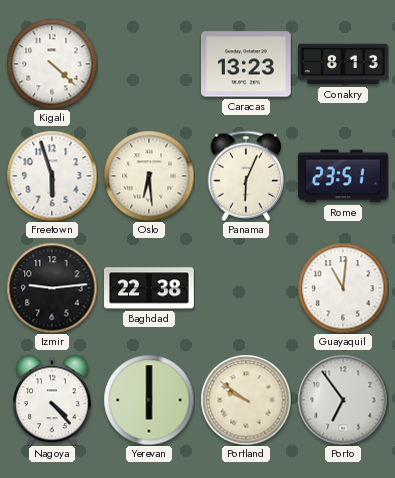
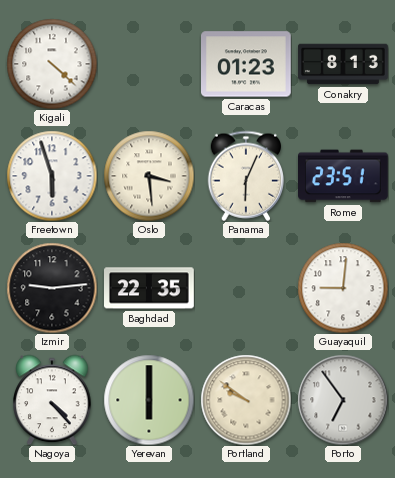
Caracas: 13:23 -> 01:23 (247, 64)
Oslo: 6:29 -> 3:29 (149, 176)
Baghdad: 22:38 -> 22:35 (150, 288)
Guayaquil: 11:01 -> 9:01 (343, 288)
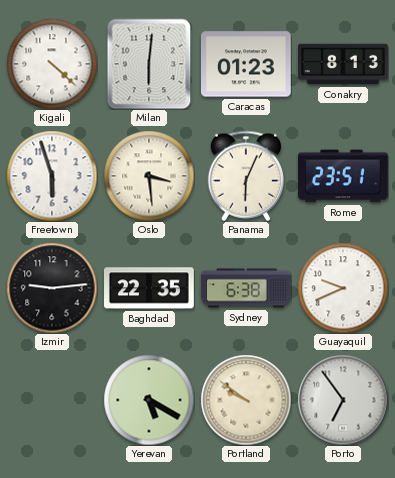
Milan: none -> 6:01 (149, 64)
Sydney: none -> 6:38 (246, 288)
Guayaquil: 9:01 -> 9:41 (343, 288)
Nagoya: 4:23 -> none (52, 400)
Yerevan: 6:00 -> 5:20 (149, 400)
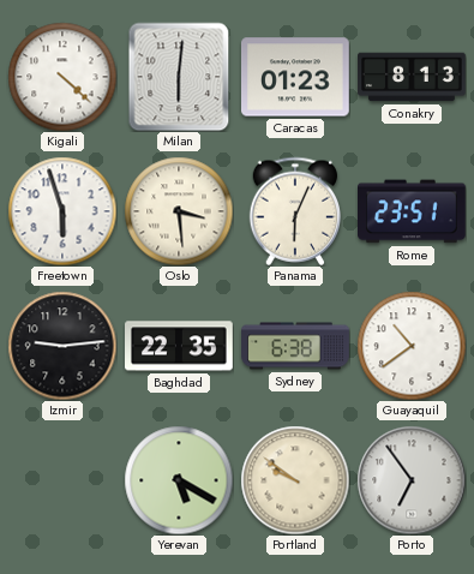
Guayaquil: 9:41 -> 10:39 (412, 346)
